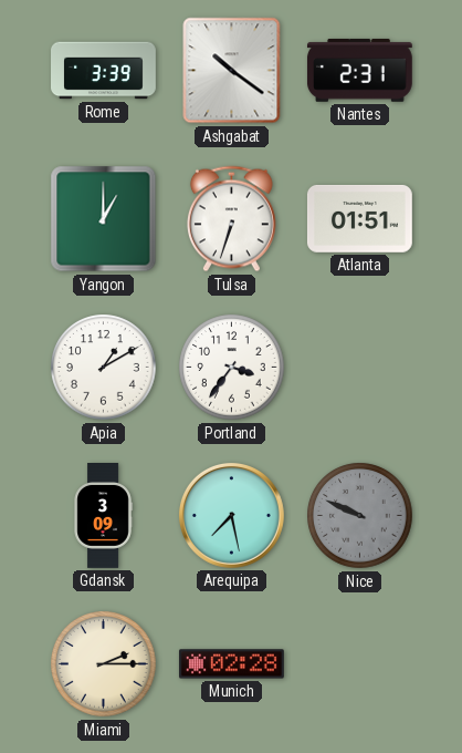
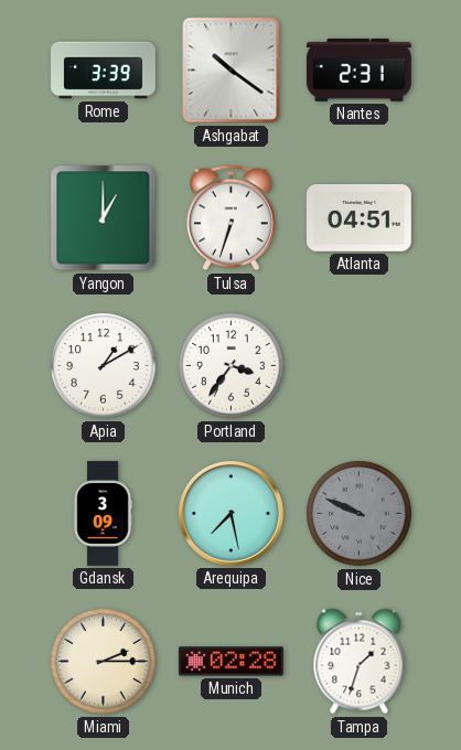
Atlanta: 01:51 -> 04:51 (360, 217)
Tampa: none -> 1:33 (360, 662)
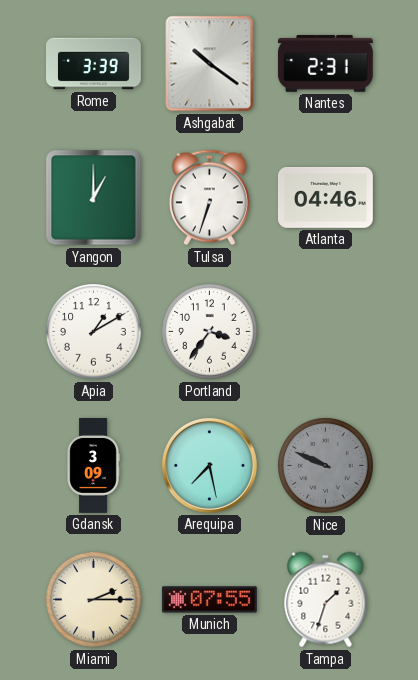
Atlanta: 04:51 -> 04:46 (326, 197)
Munich: 02:28 -> 07:55 (210, 600)
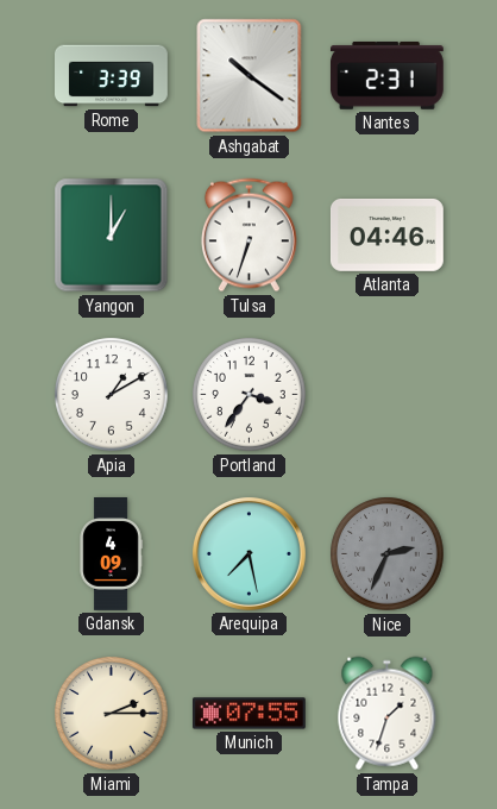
Gdansk: 3:09 -> 4:09 (111, 554)
Nice: 9:49 -> 2:34 (388, 554)
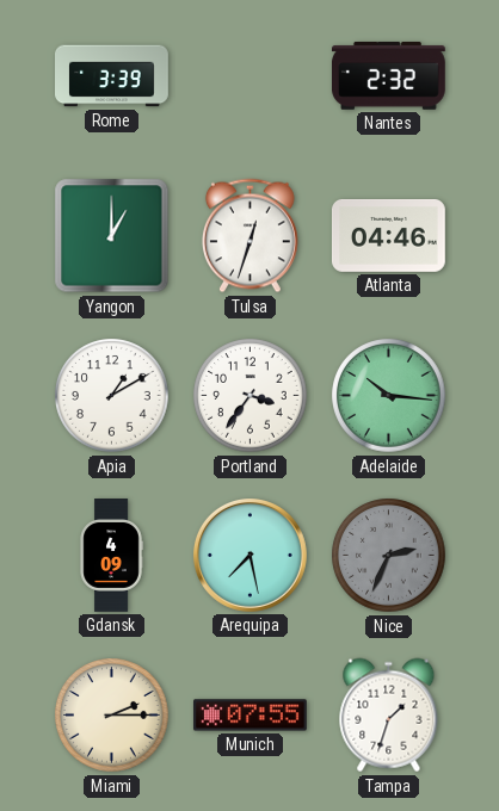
Ashgabat: 10:21 -> none (250, 76)
Nantes: 2:31 -> 2:32 (388, 76)
Tulsa: 6:33 -> 12:33 (249, 236)
Adelaide: none -> 10:16 (389, 396)
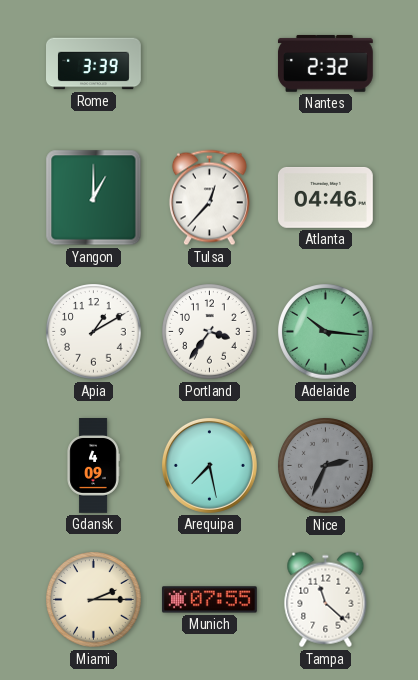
Tulsa: 12:33 -> 12:37 (209, 198)
Tampa: 1:33 -> 11:22 (326, 600)
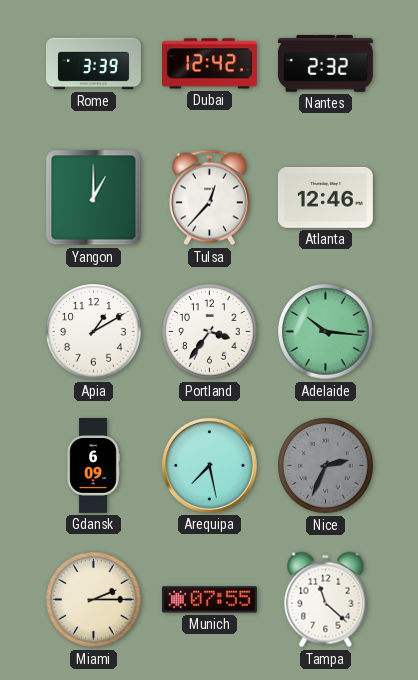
Dubai: none -> 12:42 (209, 64)
Atlanta: 04:46 -> 12:46 (326, 197)
Gdansk: 4:09 -> 6:09 (93, 466)
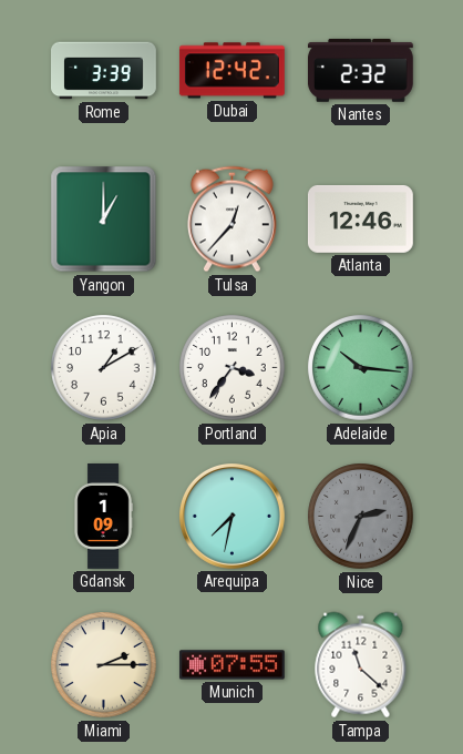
Gdansk: 6:09 -> 1:09 (103, 517)
Arequipa: 7:28 -> 7:32 (231, 516)
